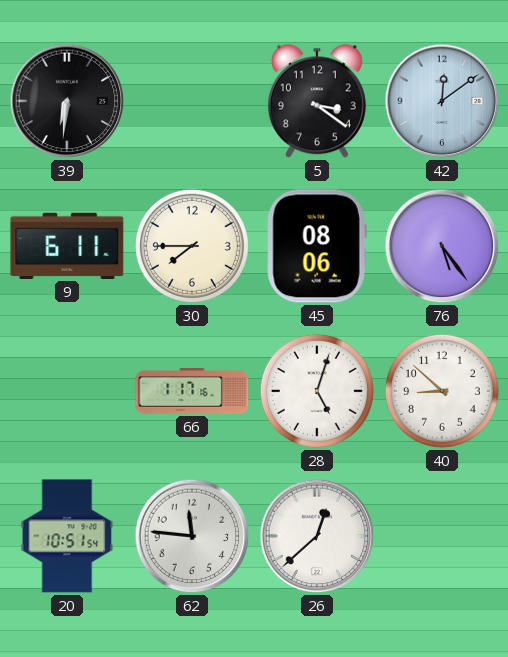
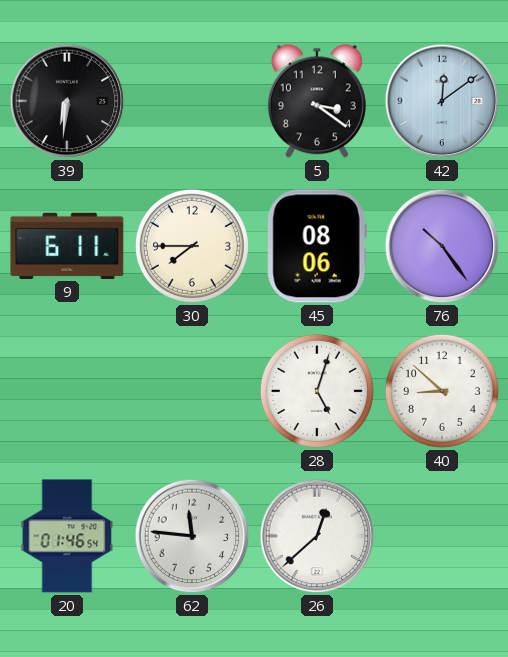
76: 5:24 -> 10:24 (442, 246)
66: 1:17 -> none (192, 392)
20: 10:51 -> 01:46 (67, 536)
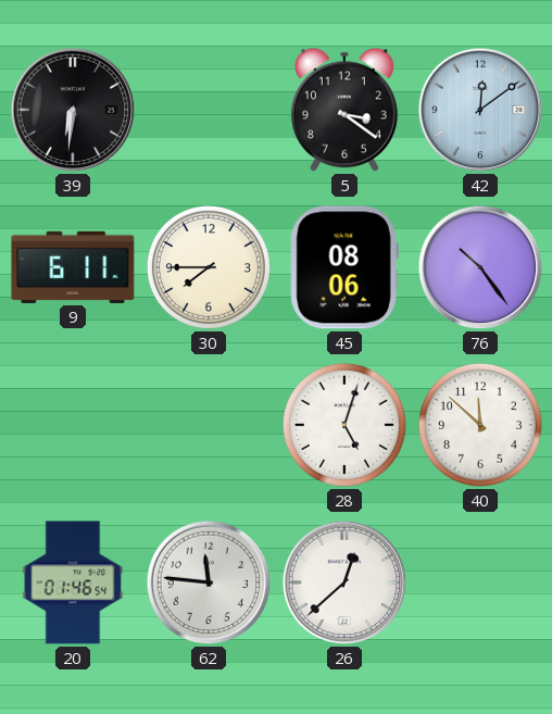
40: 8:52 -> 11:52 (480, 425)
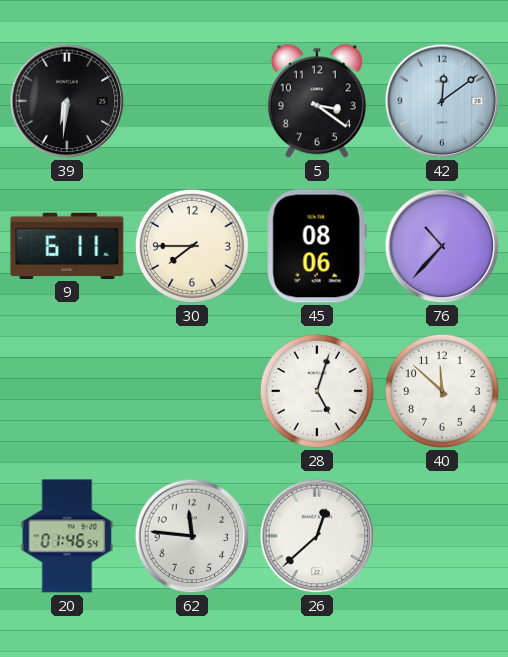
76: 10:24 -> 10:37 (442, 246)
